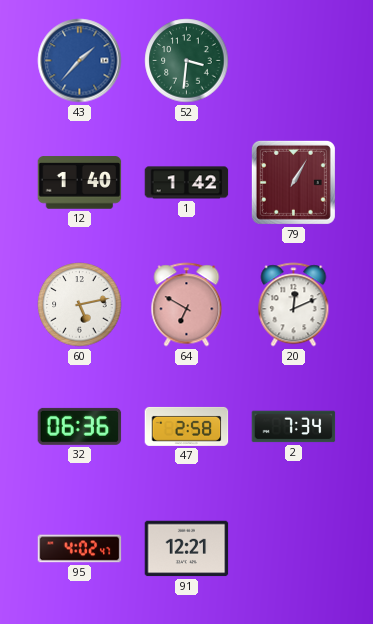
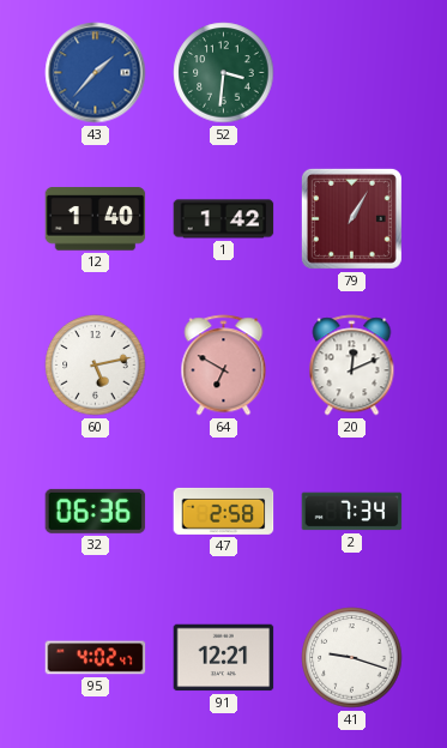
41: none -> 9:18 (352, 658)
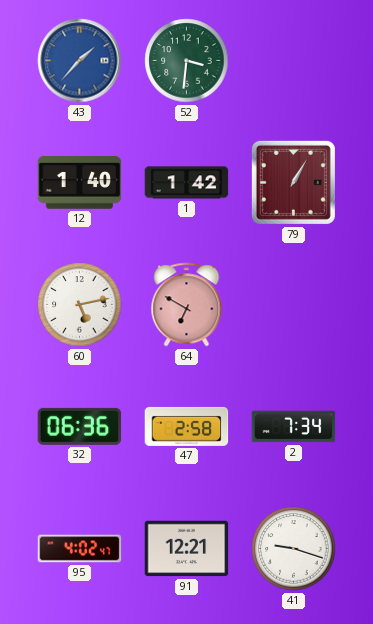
20: 12:11 -> none (352, 366)
